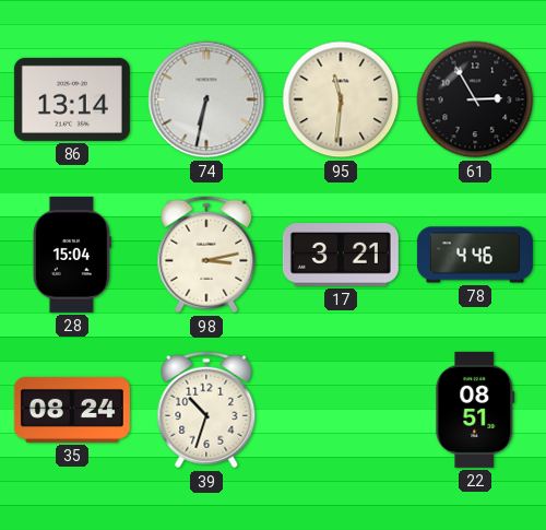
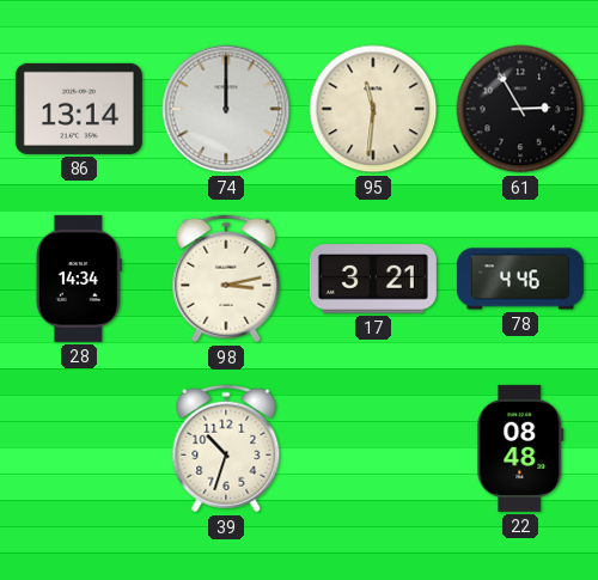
74: 6:32 -> 12:00 (226, 109)
28: 15:04 -> 14:34 (79, 279)
35: 08:24 -> none (72, 410)
22: 08:51 -> 08:48 (520, 448)
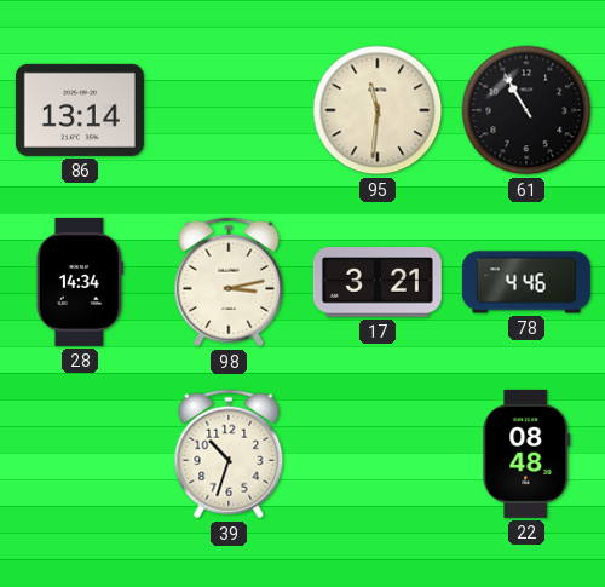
74: 12:00 -> none (226, 109)
61: 2:55 -> 10:55 (526, 110)
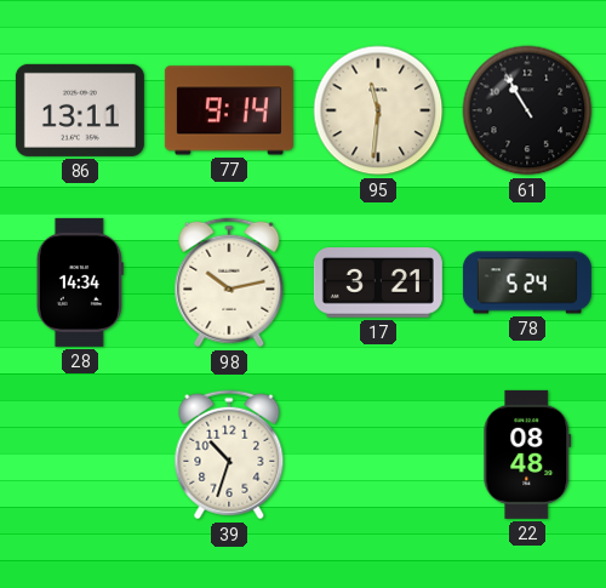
86: 13:14 -> 13:11 (80, 110)
77: none -> 9:14 (229, 110)
98: 3:13 -> 10:13 (229, 282)
78: 4:46 -> 5:24 (527, 282)
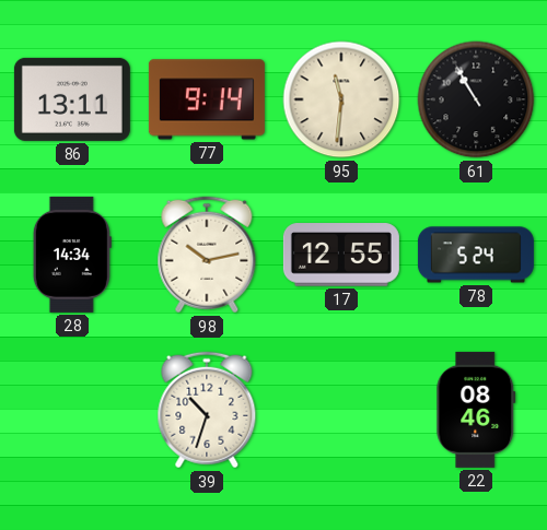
17: 3:21 -> 12:55 (341, 255)
22: 08:48 -> 08:46 (476, 410)
